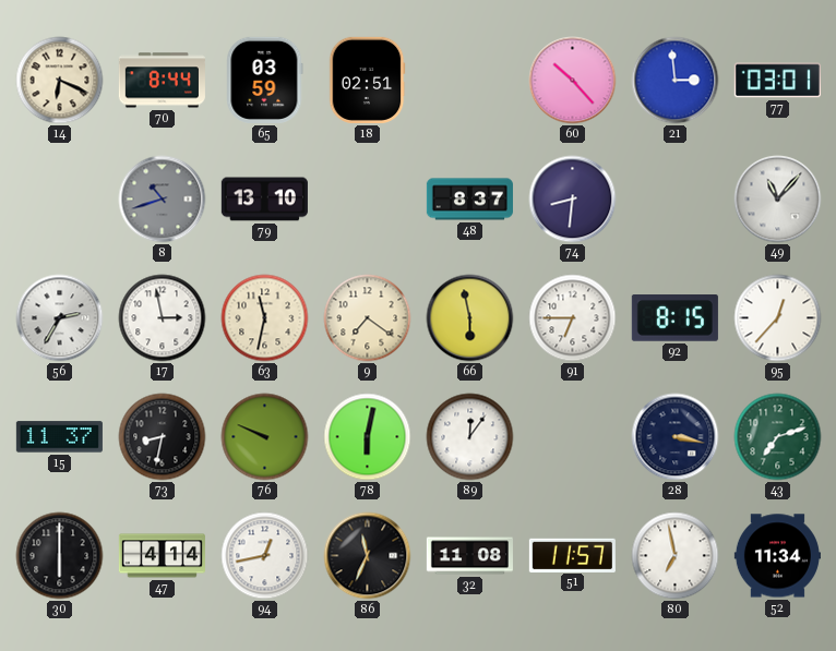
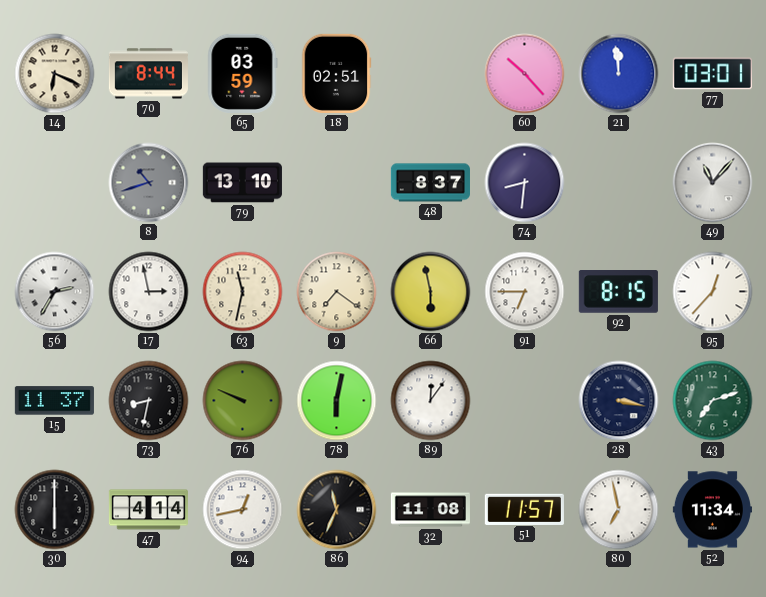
21: 2:59 -> 11:59 (619, 74)
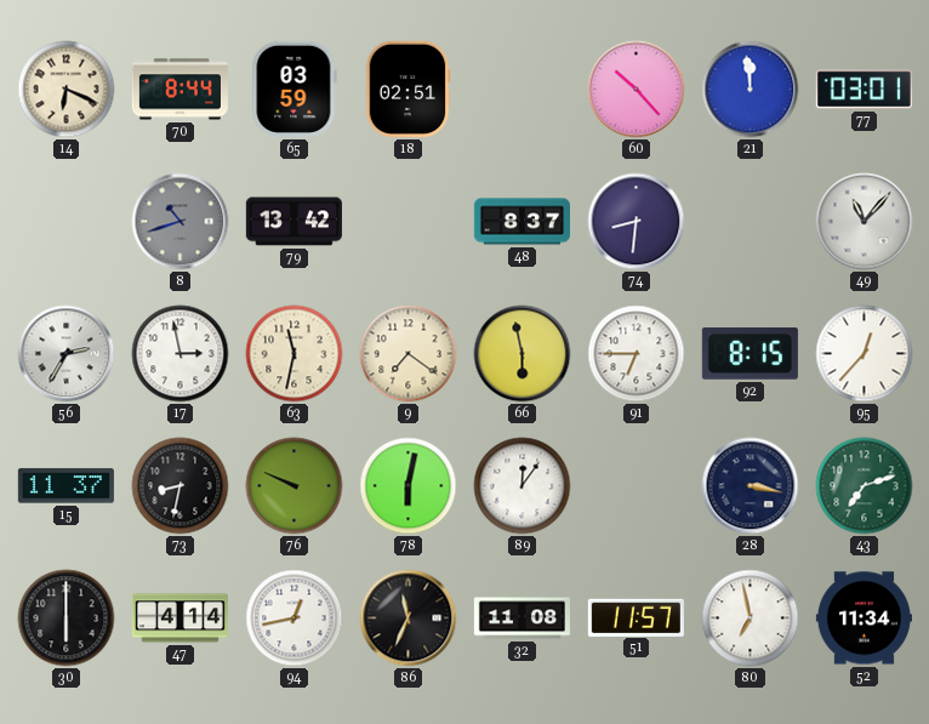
79: 13:10 -> 13:42 (293, 222)
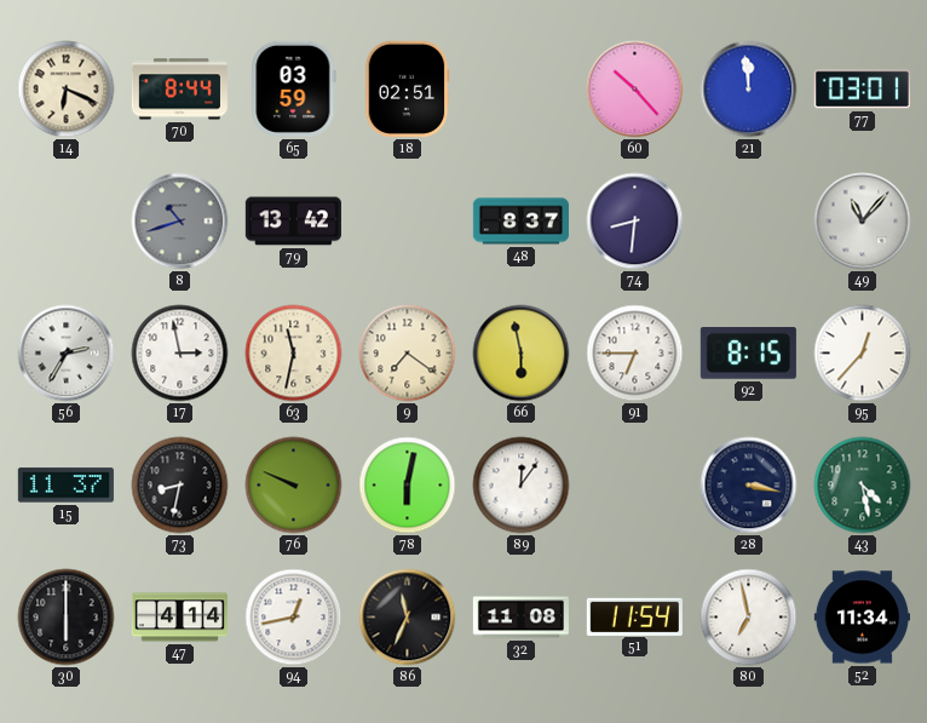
43: 7:12 -> 4:28 (863, 486)
51: 11:57 -> 11:54 (634, 616)
